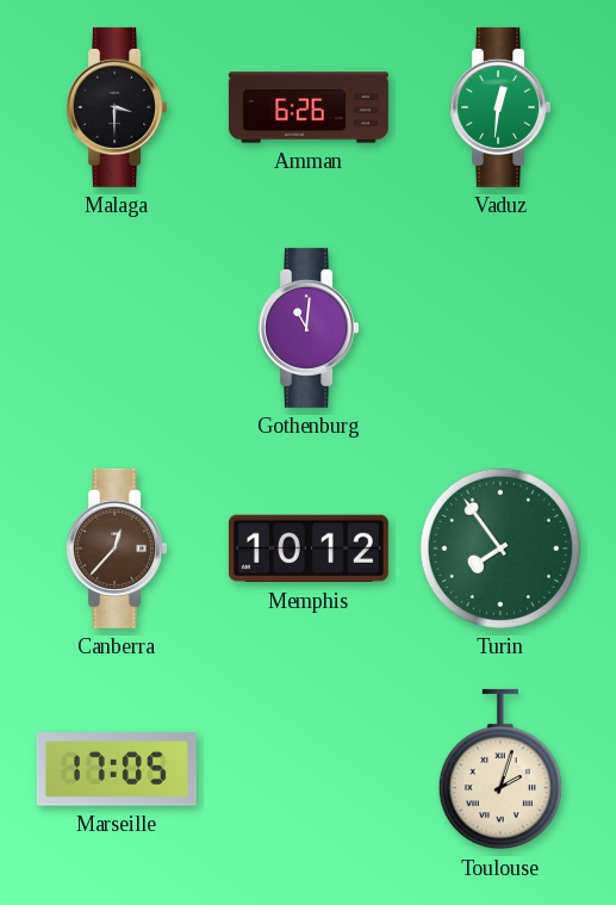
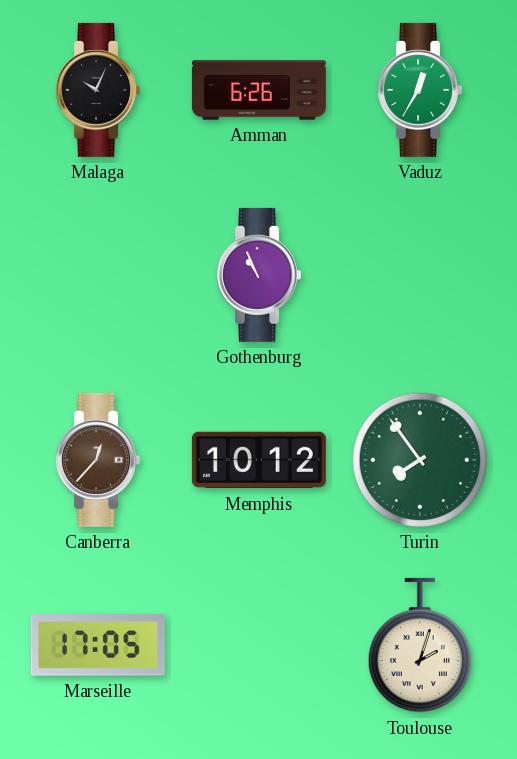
Malaga: 3:30 -> 10:04 (97, 90)
Vaduz: 12:31 -> 12:35 (419, 90)
Gothenburg: 11:01 -> 10:56 (258, 275)
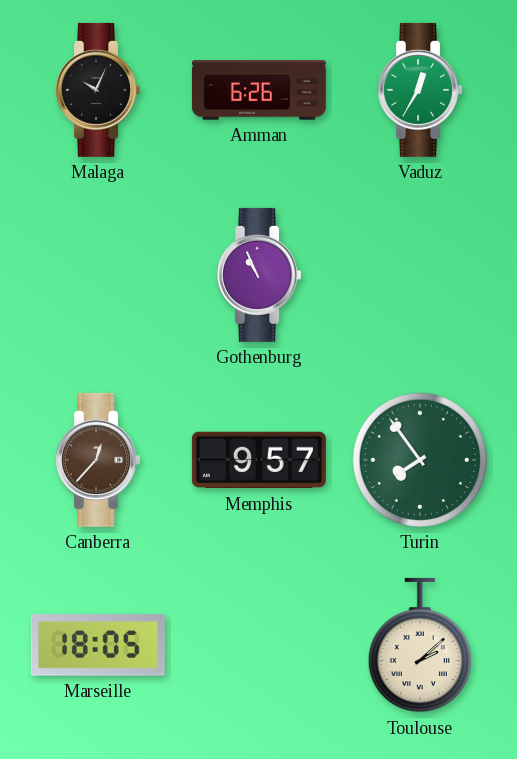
Memphis: 10:12 -> 9:57 (259, 460)
Marseille: 17:05 -> 18:05 (98, 645)
Toulouse: 2:03 -> 2:08 (420, 645)
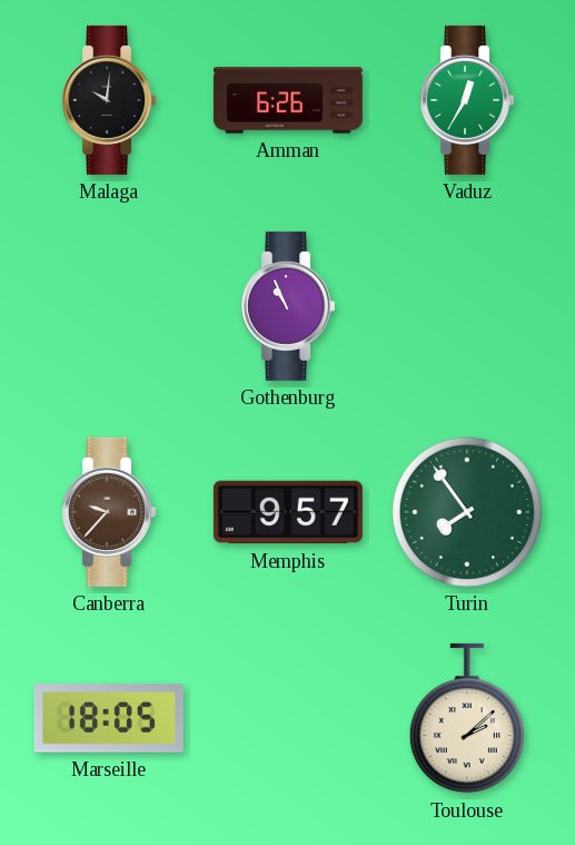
Malaga: 10:04 -> 10:01 (108, 100)
Canberra: 12:37 -> 9:37 (108, 512)
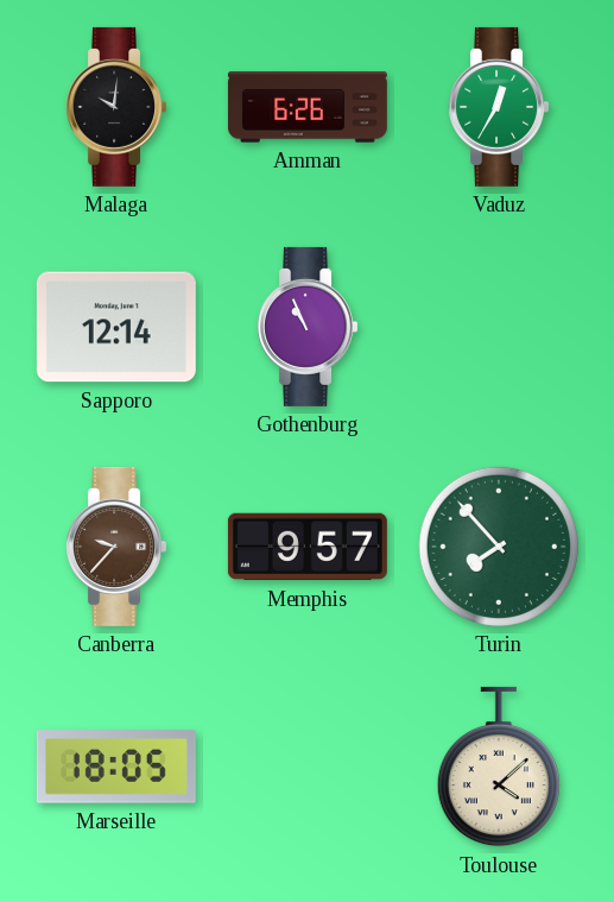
Sapporo: none -> 12:14 (116, 327)
Turin: 7:54 -> 7:53 (499, 547)
Toulouse: 2:08 -> 4:08 (499, 767)
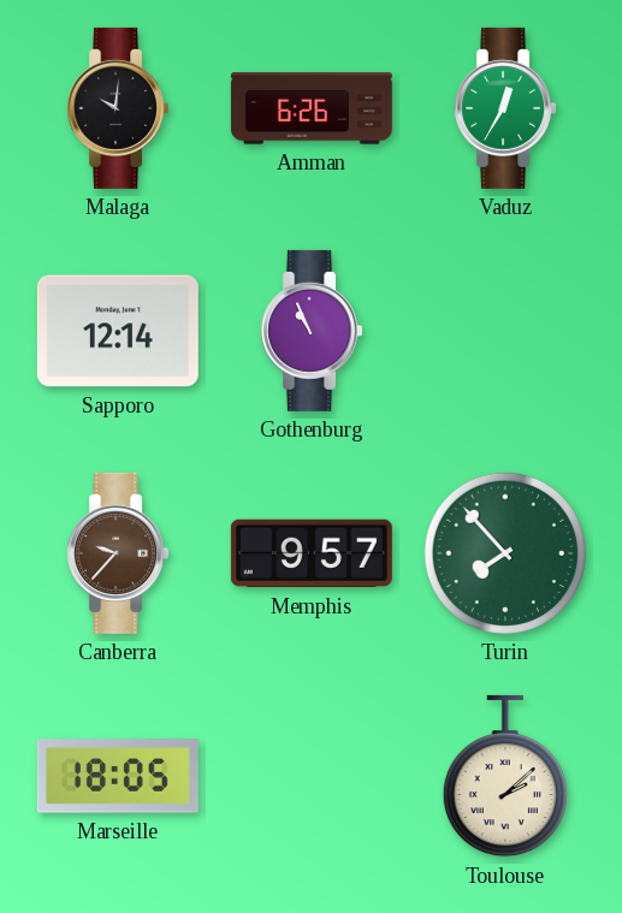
Toulouse: 4:08 -> 2:08 (505, 776)
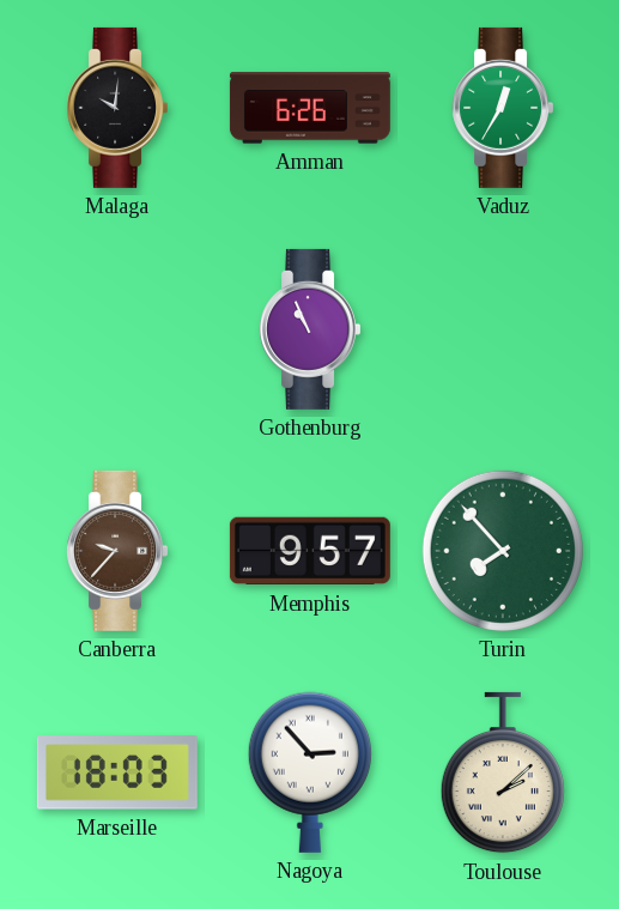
Sapporo: 12:14 -> none (118, 331)
Marseille: 18:05 -> 18:03 (117, 772)
Nagoya: none -> 2:53 (310, 772)
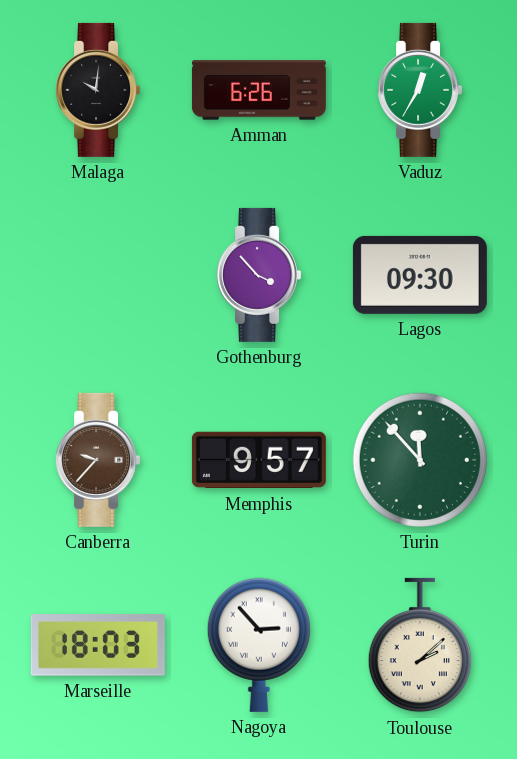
Gothenburg: 10:56 -> 3:53 (258, 275)
Lagos: none -> 09:30 (420, 275)
Turin: 7:53 -> 11:53 (420, 460)
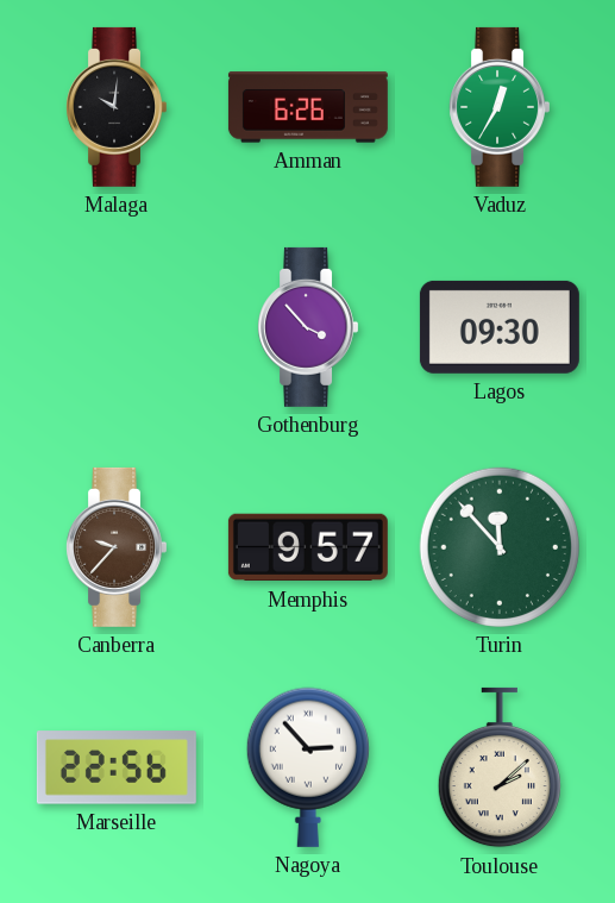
Marseille: 18:03 -> 22:56 (117, 767)
